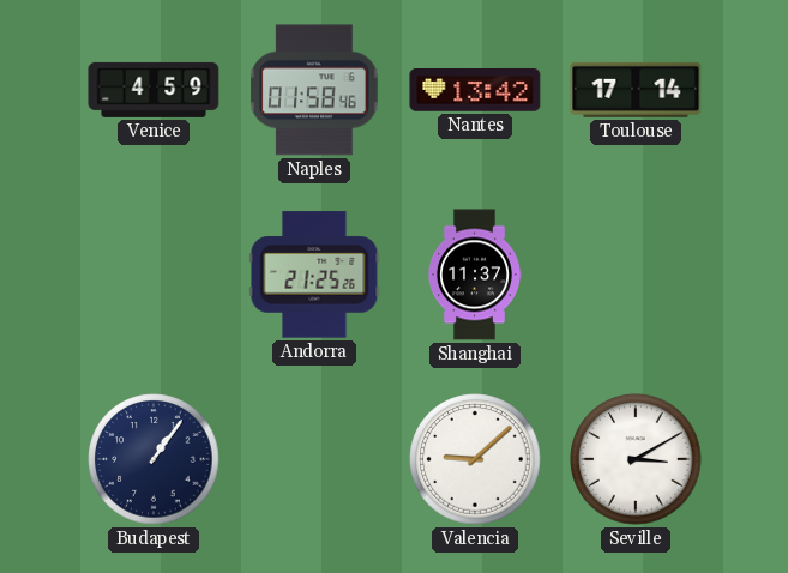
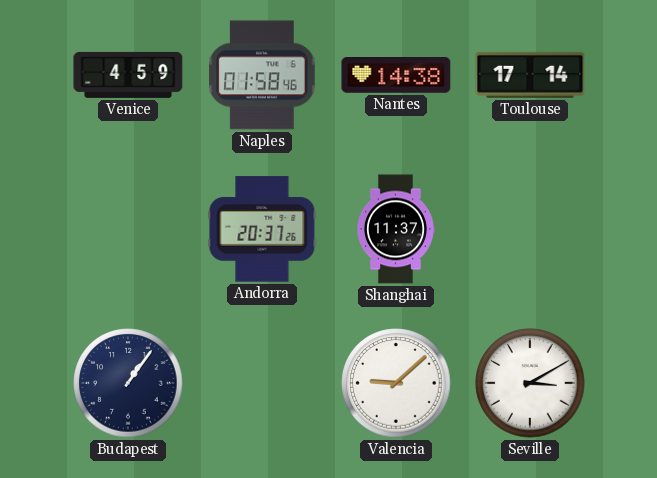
Nantes: 13:42 -> 14:38 (396, 75)
Andorra: 21:25 -> 20:37 (262, 229)
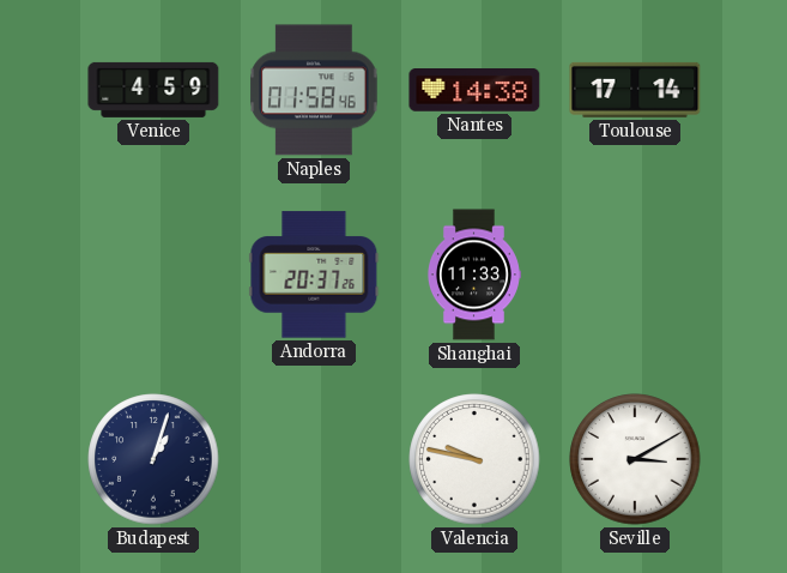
Shanghai: 11:37 -> 11:33 (473, 275)
Budapest: 1:06 -> 1:03 (153, 459)
Valencia: 9:08 -> 9:47 (474, 459)
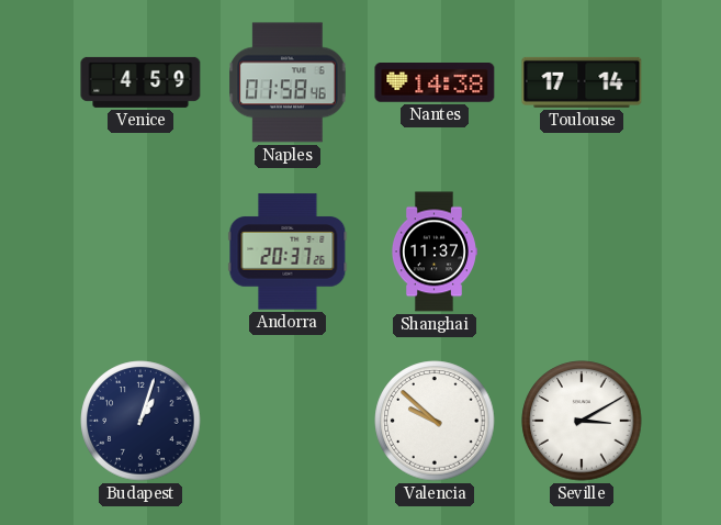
Shanghai: 11:33 -> 11:37 (433, 252)
Valencia: 9:47 -> 9:52 (435, 421)
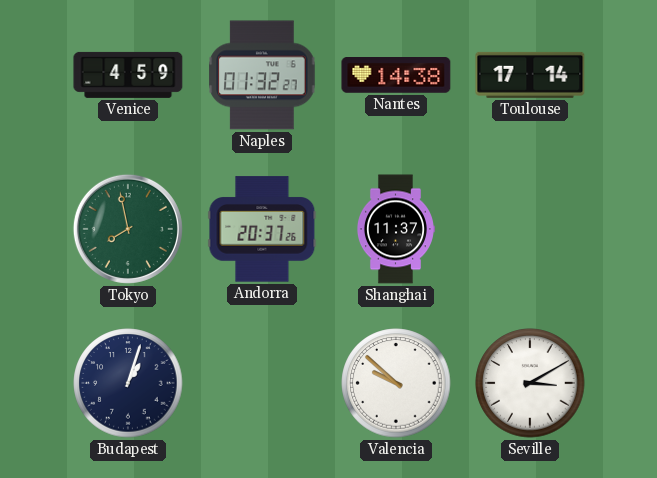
Naples: 01:58 -> 01:32 (262, 75)
Tokyo: none -> 7:58 (128, 229)
